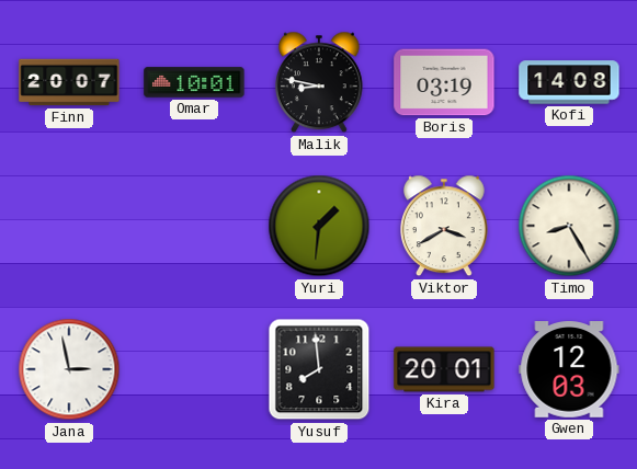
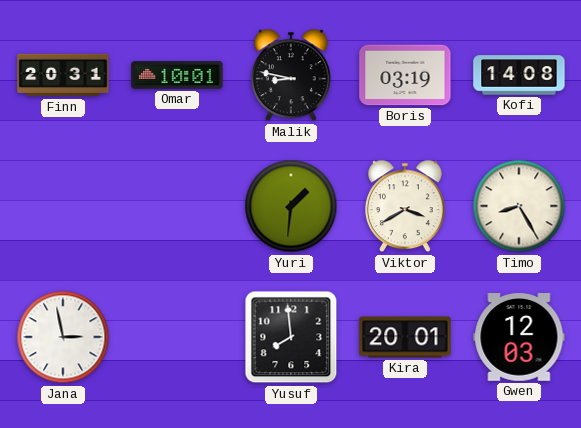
Finn: 20:07 -> 20:31 (63, 75)
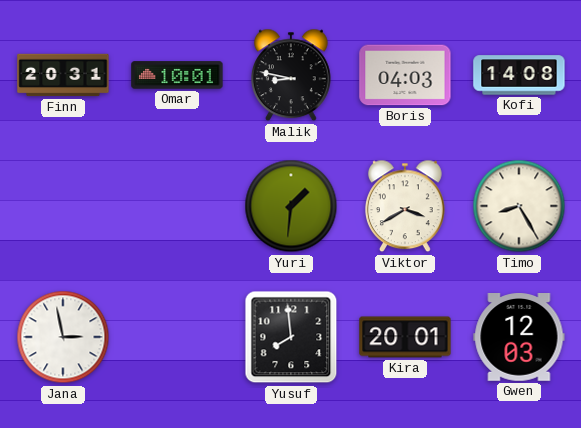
Boris: 03:19 -> 04:03 (405, 75)
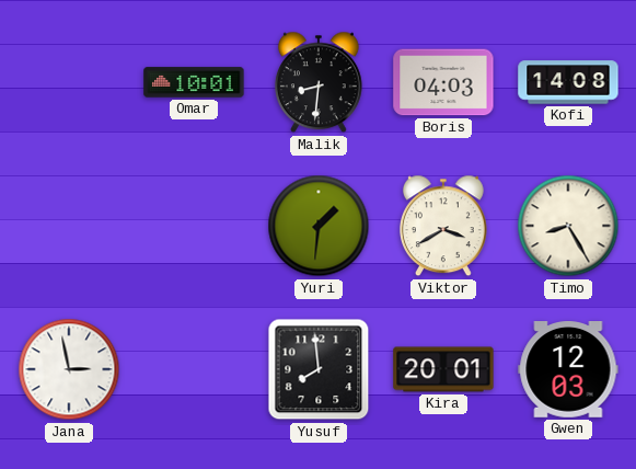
Finn: 20:31 -> none (63, 75)
Malik: 8:47 -> 8:31 (320, 82)
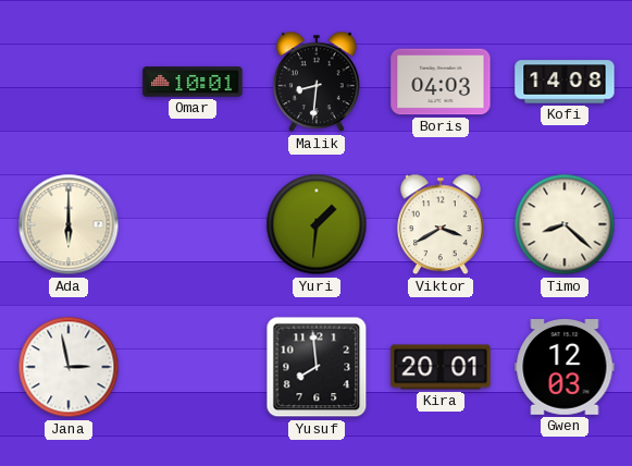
Ada: none -> 6:00 (69, 224)
Timo: 8:25 -> 8:22 (565, 224)
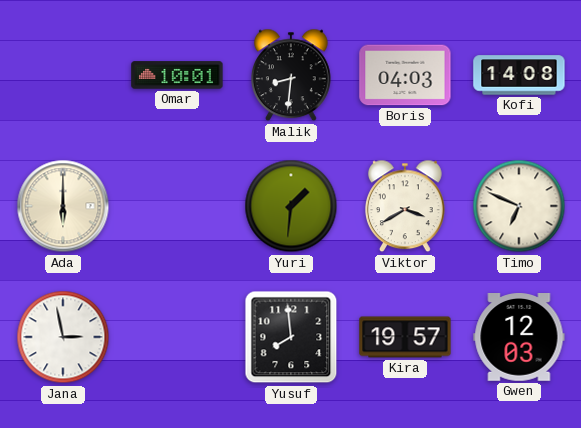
Timo: 8:22 -> 6:49 (519, 206)
Kira: 20:01 -> 19:57 (405, 337)
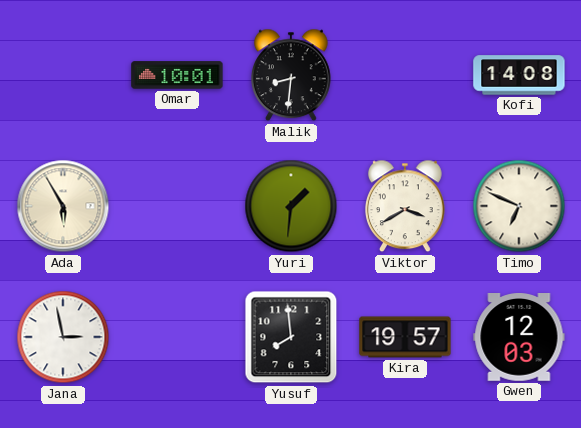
Boris: 04:03 -> none (405, 75)
Ada: 6:00 -> 5:55 (63, 206)
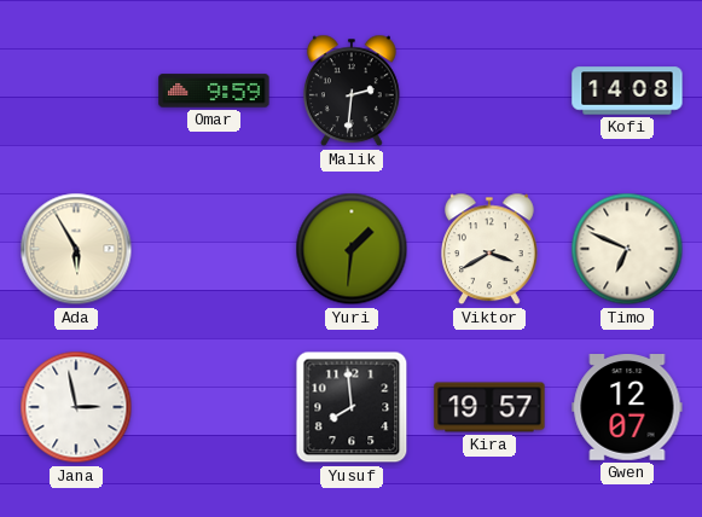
Omar: 10:01 -> 9:59 (214, 91)
Malik: 8:31 -> 2:31 (353, 91)
Gwen: 12:03 -> 12:07 (627, 408)
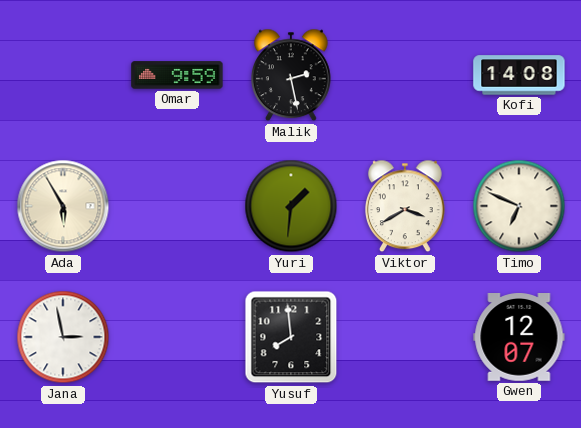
Malik: 2:31 -> 2:28 (292, 75)
Kira: 19:57 -> none (489, 407)
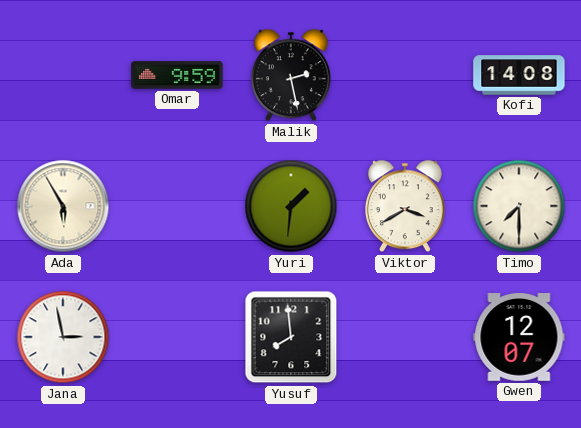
Timo: 6:49 -> 7:30 (519, 206)
